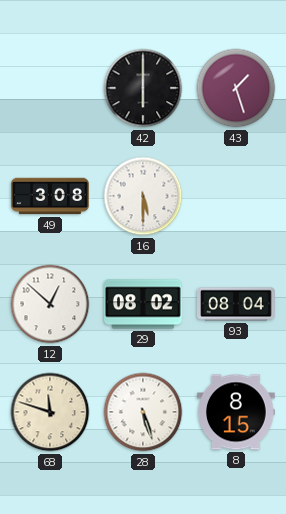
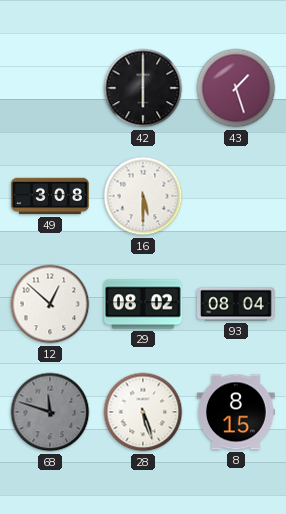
68 dial: cream -> grey (50, 412)
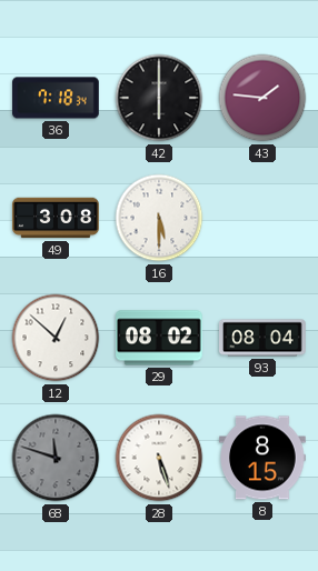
36: none -> 7:18 (56, 98)
43: 1:27 -> 1:46 (262, 98)
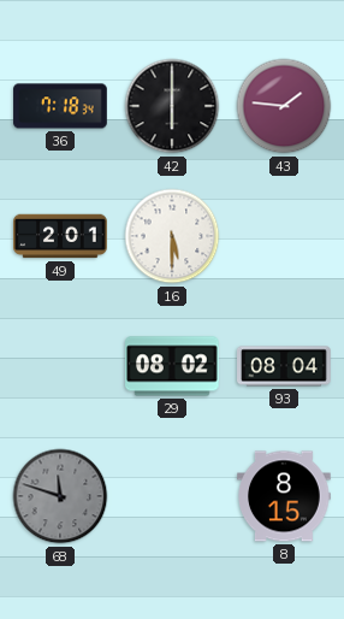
49: 3:08 -> 2:01 (60, 236)
12: 12:52 -> none (56, 338)
28: 5:27 -> none (159, 458)
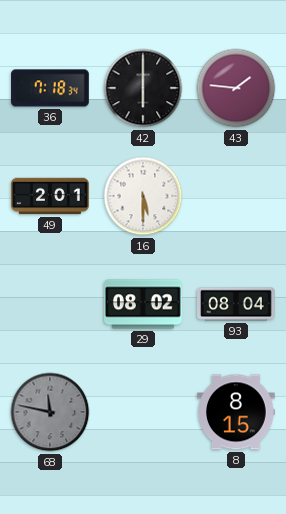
68: 11:48 -> 11:47 (50, 412)
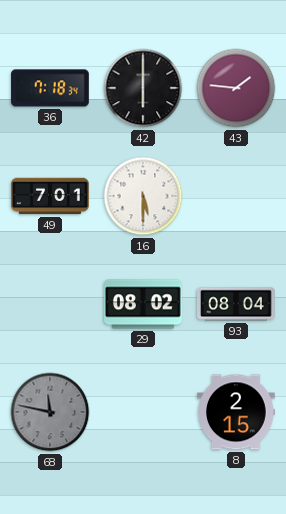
49: 2:01 -> 7:01 (50, 196)
8: 8:15 -> 2:15 (237, 412)
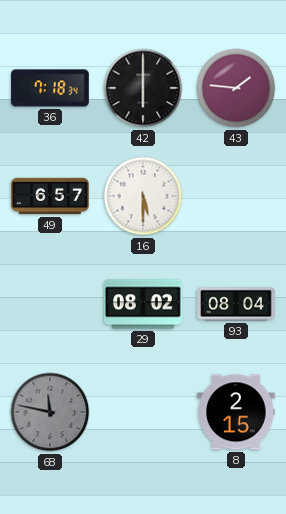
49: 7:01 -> 6:57 (50, 196)
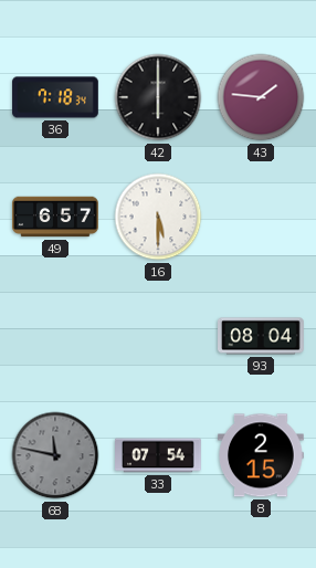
29: 08:02 -> none (144, 304)
33: none -> 07:54 (158, 455)
